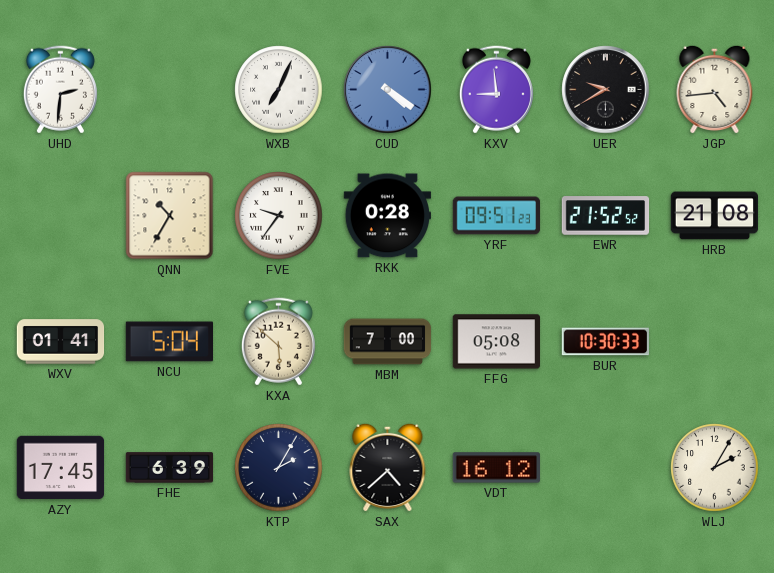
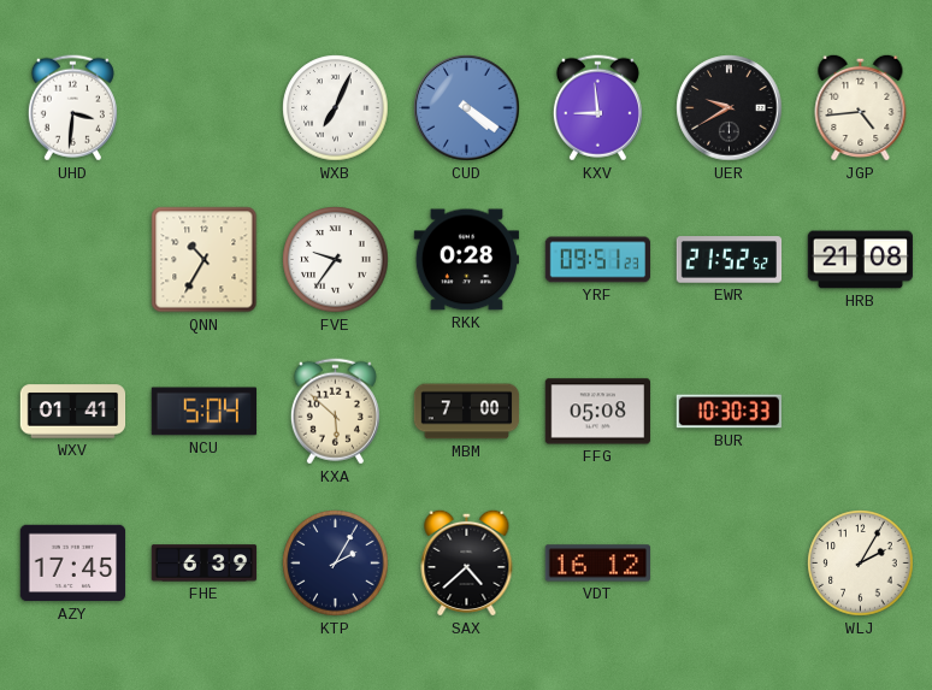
UHD: 2:31 -> 3:31 (72, 108)
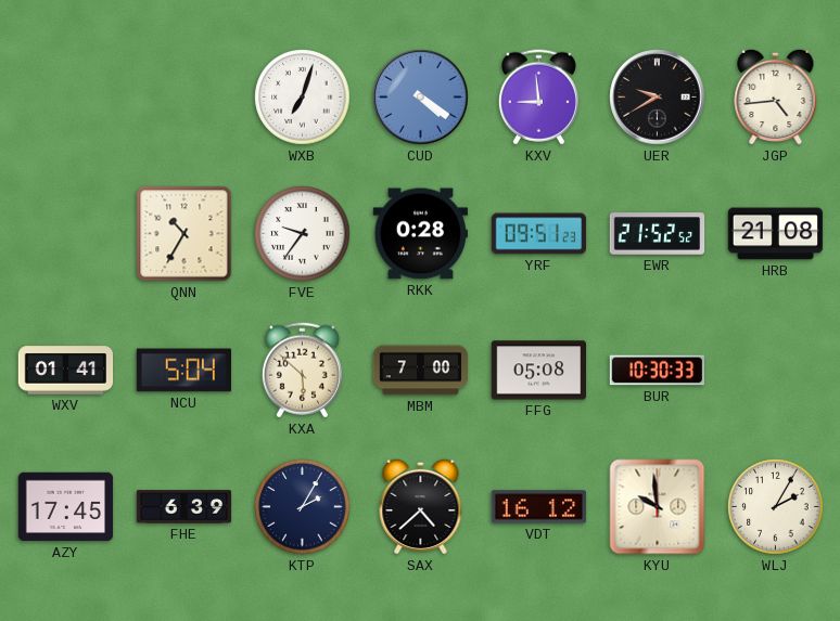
UHD: 3:31 -> none (72, 108)
WXB: 7:04 -> 7:03 (303, 98)
KYU: none -> 9:59 (658, 507)
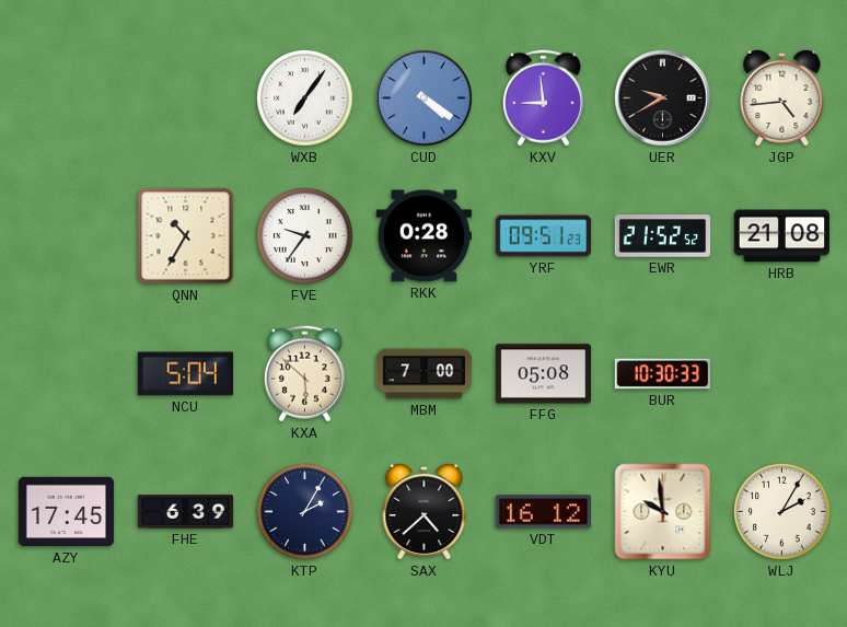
WXB: 7:03 -> 7:06 (305, 98)
WXV: 01:41 -> none (66, 371)
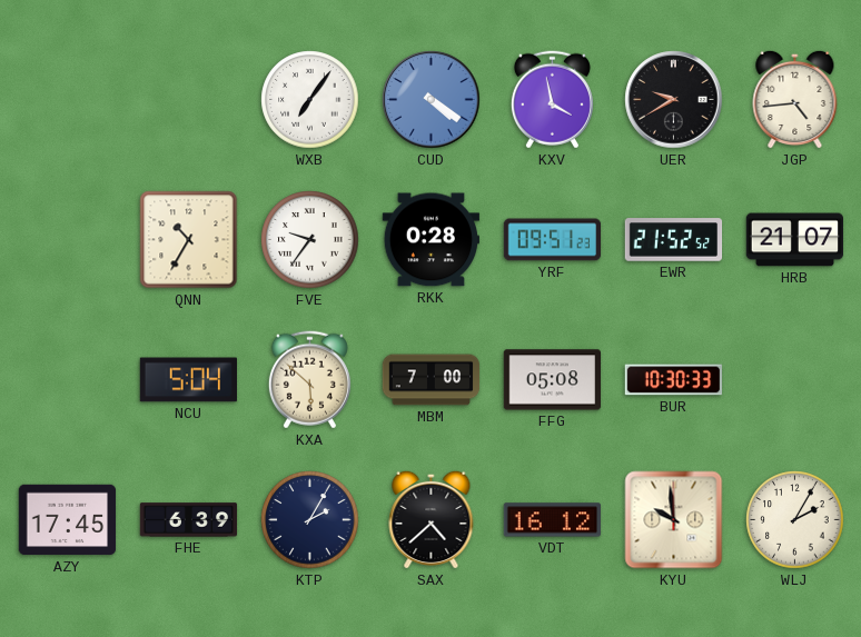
KXV: 8:59 -> 3:58 (552, 100)
HRB: 21:08 -> 21:07 (795, 240)
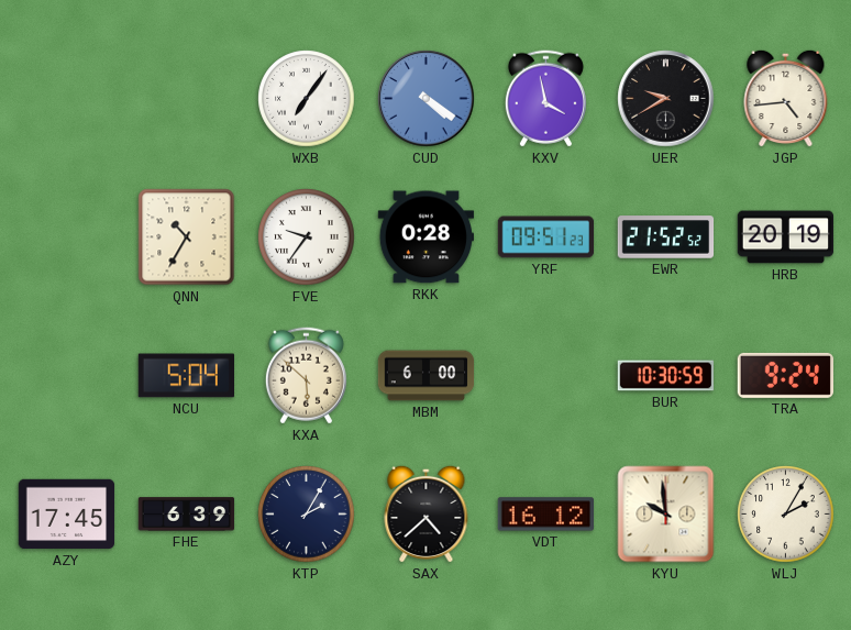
HRB: 21:07 -> 20:19 (786, 237)
MBM: 7:00 -> 6:00 (427, 376)
FFG: 05:08 -> none (552, 380)
BUR: 10:30:33 -> 10:30:59 (666, 376)
TRA: none -> 9:24 (785, 375)
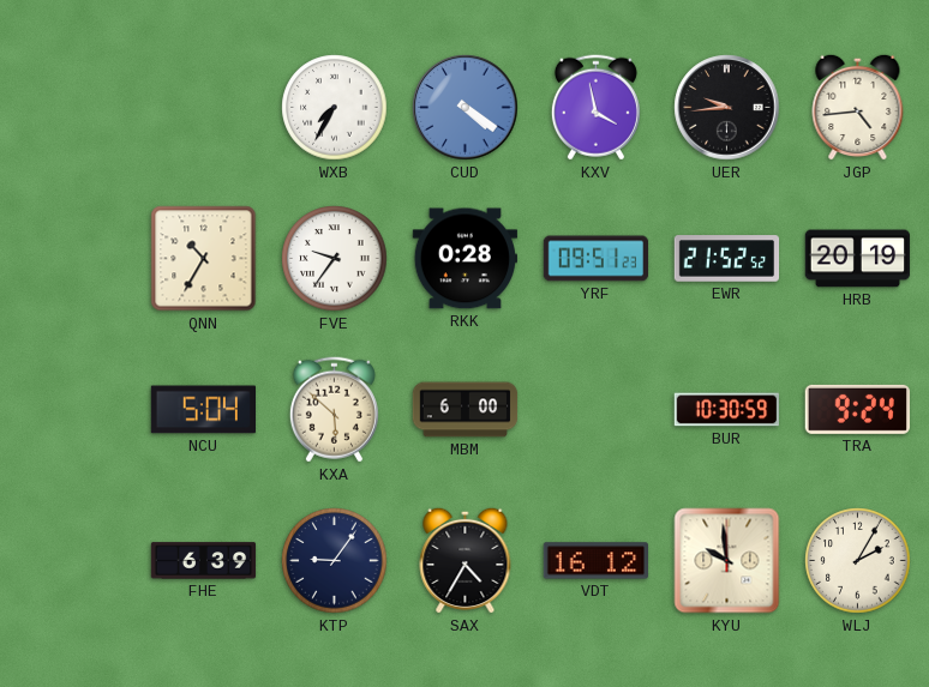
WXB: 7:06 -> 7:35 (335, 108)
UER: 9:40 -> 9:44 (727, 108)
AZY: 17:45 -> none (67, 515)
KTP: 2:05 -> 9:06 (335, 561)
SAX: 4:38 -> 4:35 (466, 560)
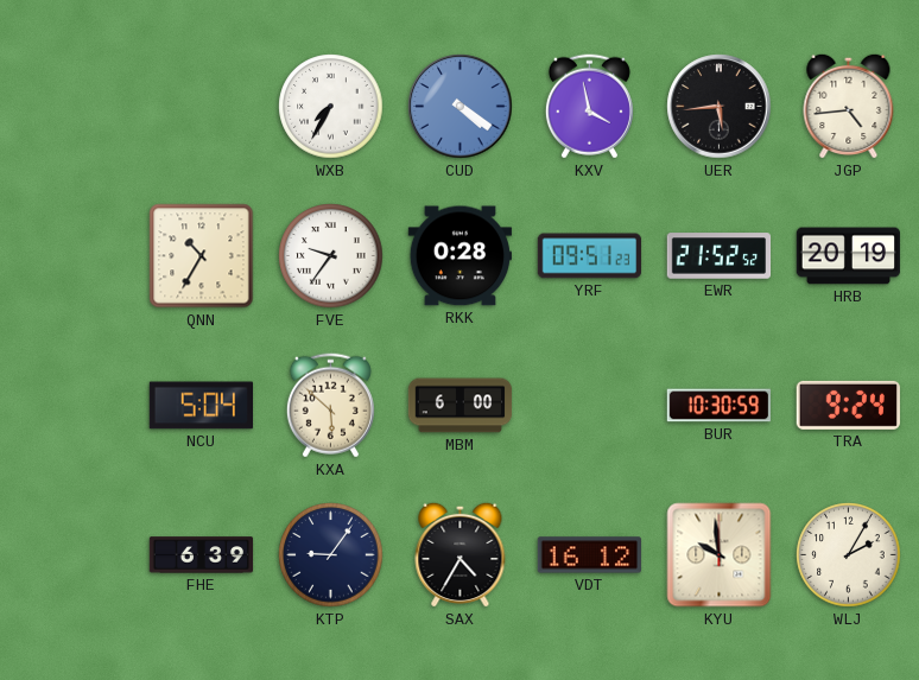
UER: 9:44 -> 5:44 (720, 107)
